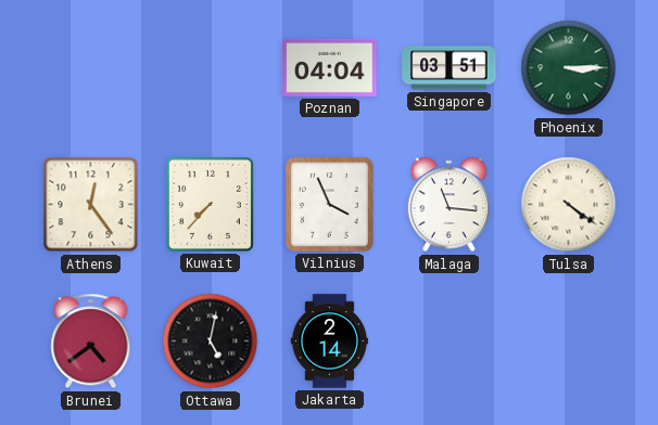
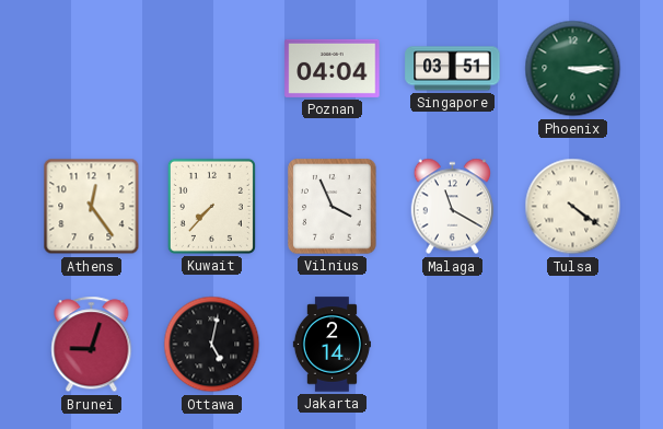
Malaga: 11:16 -> 11:20 (453, 207)
Brunei: 4:39 -> 9:03 (92, 345)
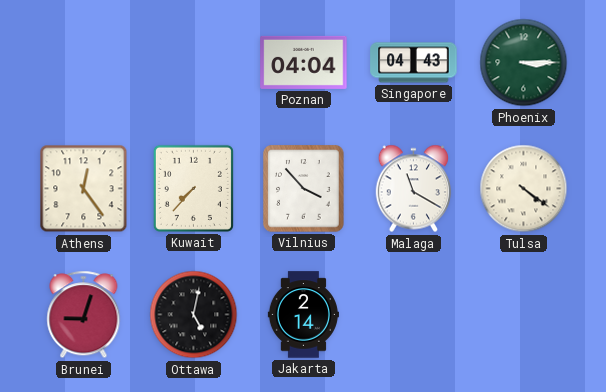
Singapore: 03:51 -> 04:43 (414, 63)
Vilnius: 3:56 -> 3:53 (304, 189)
